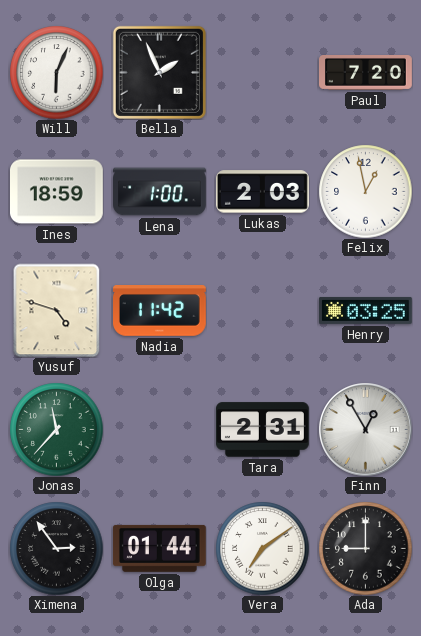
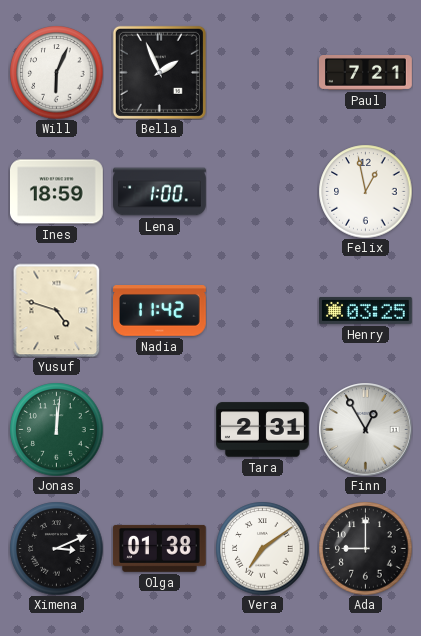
Paul: 7:20 -> 7:21 (366, 73)
Lukas: 2:03 -> none (262, 192)
Jonas: 11:37 -> 12:01 (56, 429)
Ximena: 2:54 -> 3:11 (56, 548)
Olga: 01:44 -> 01:38 (159, 548)
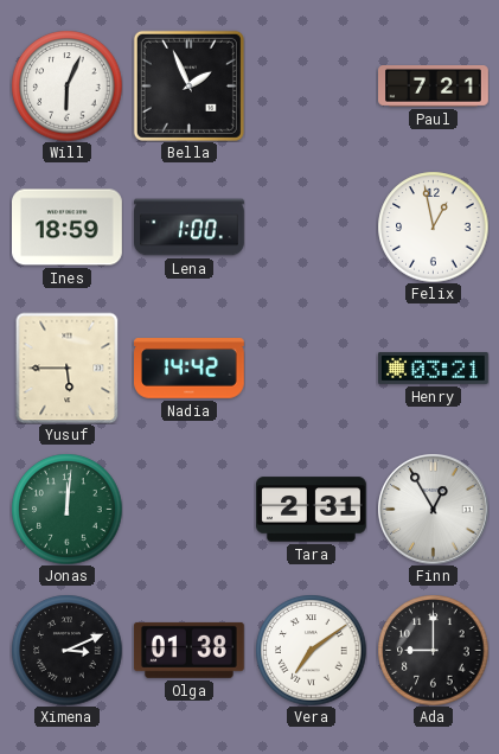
Yusuf: 4:48 -> 5:45 (68, 368)
Nadia: 11:42 -> 14:42 (190, 369)
Henry: 03:25 -> 03:21 (434, 368)
